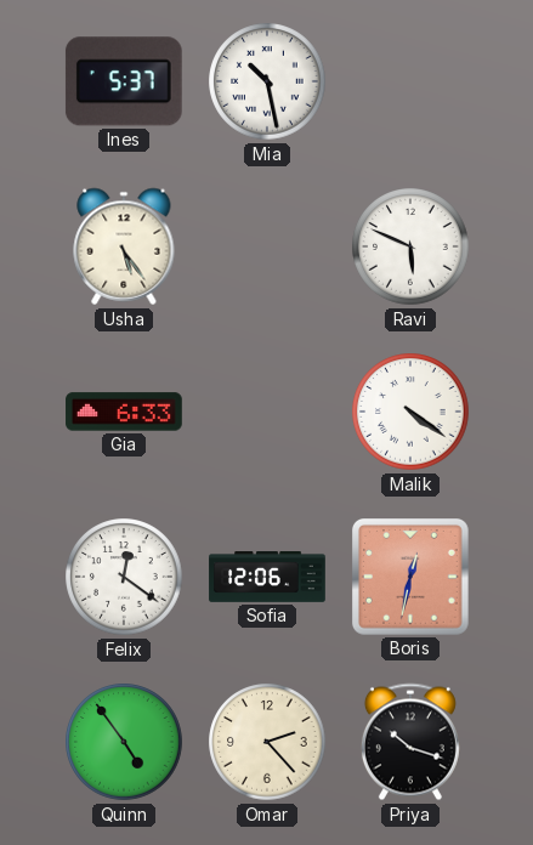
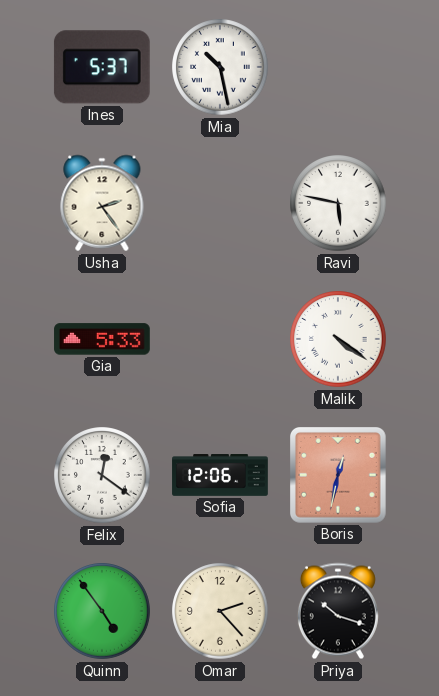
Usha: 5:24 -> 2:24 (102, 203)
Ravi: 5:49 -> 5:47 (338, 203)
Gia: 6:33 -> 5:33 (102, 339)
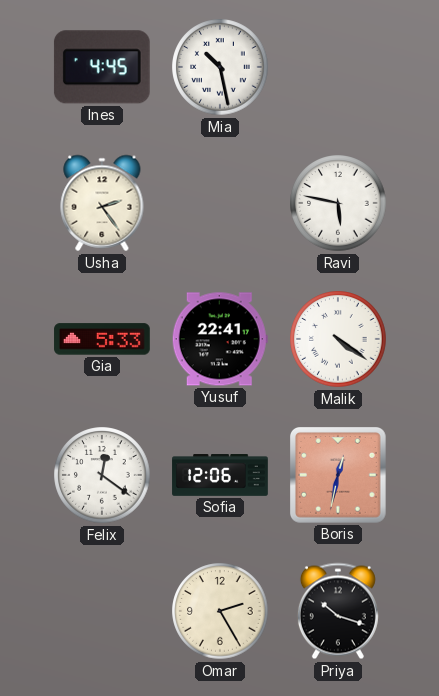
Ines: 5:37 -> 4:45 (102, 67)
Yusuf: none -> 22:41 (220, 339)
Quinn: 4:54 -> none (102, 611)
Omar: 2:23 -> 2:25 (220, 611)
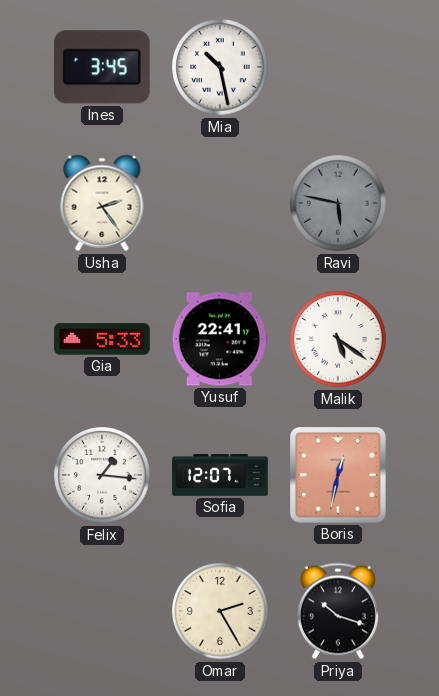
Ines: 4:45 -> 3:45 (102, 67)
Ravi dial: white -> grey (338, 203)
Malik: 4:21 -> 5:21 (338, 339)
Felix: 12:21 -> 1:16 (102, 475)
Sofia: 12:06 -> 12:07 (220, 475)
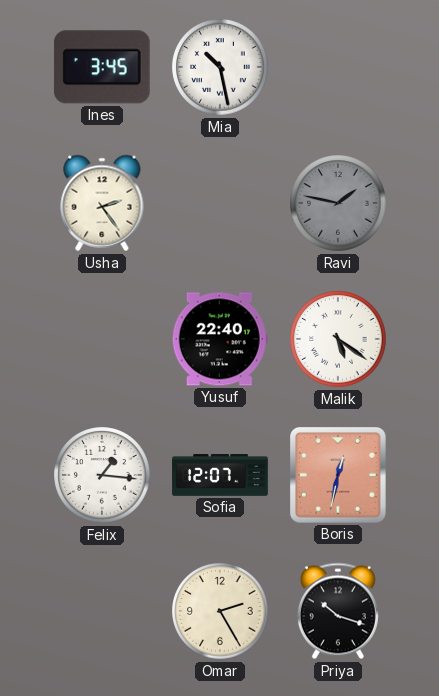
Ravi: 5:47 -> 1:47 (338, 203)
Gia: 5:33 -> none (102, 339)
Yusuf: 22:41 -> 22:40 (220, 339)
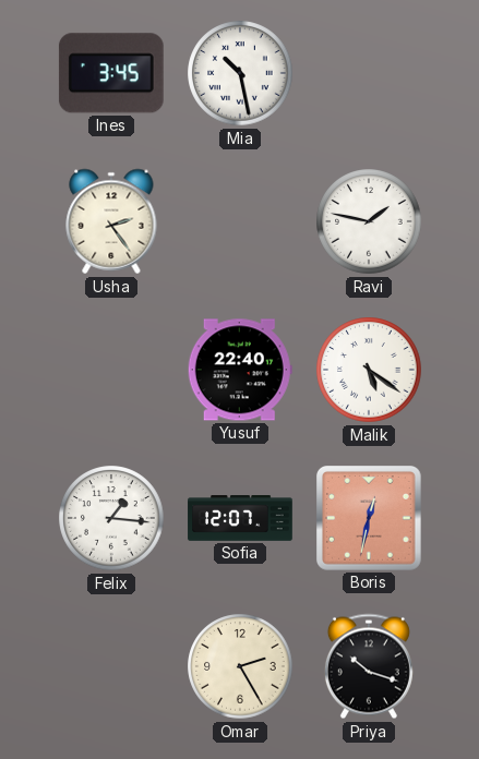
Ravi dial: grey -> white (369, 221)
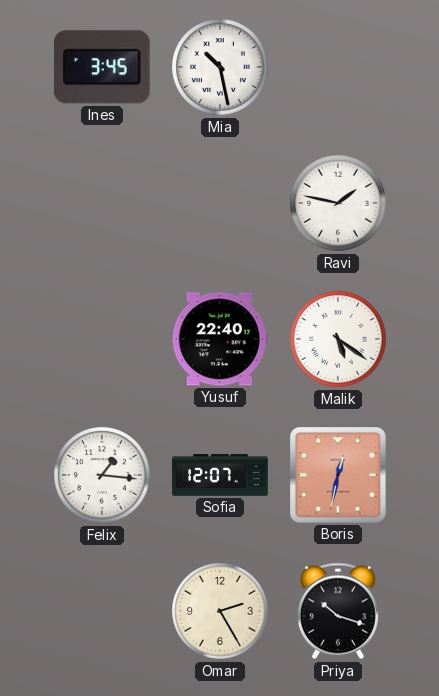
Usha: 2:24 -> none (111, 221)
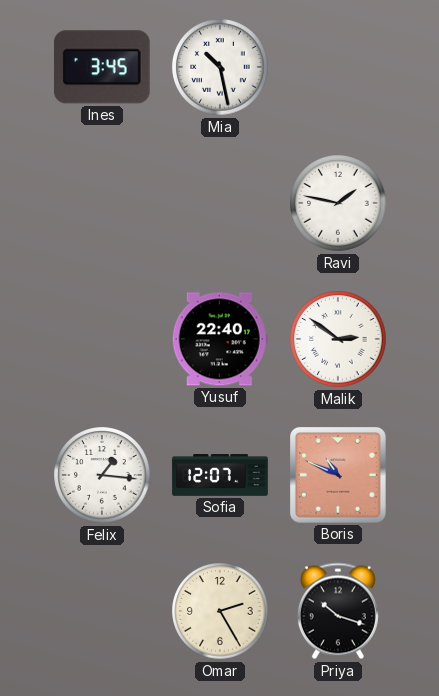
Malik: 5:21 -> 2:51 (338, 339)
Boris: 12:32 -> 10:49 (339, 476)
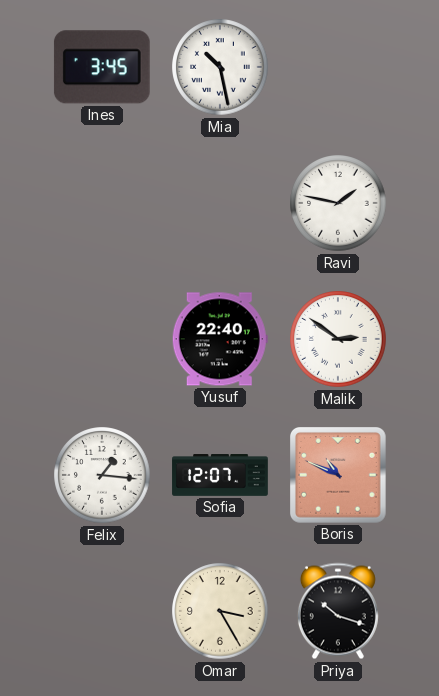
Omar: 2:25 -> 3:25 (220, 611)
